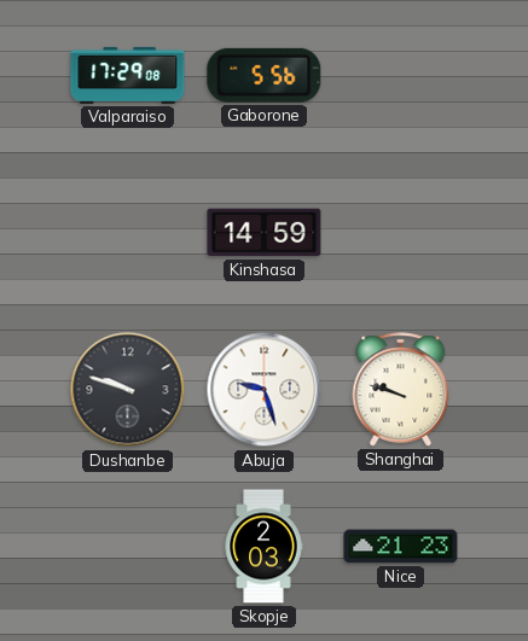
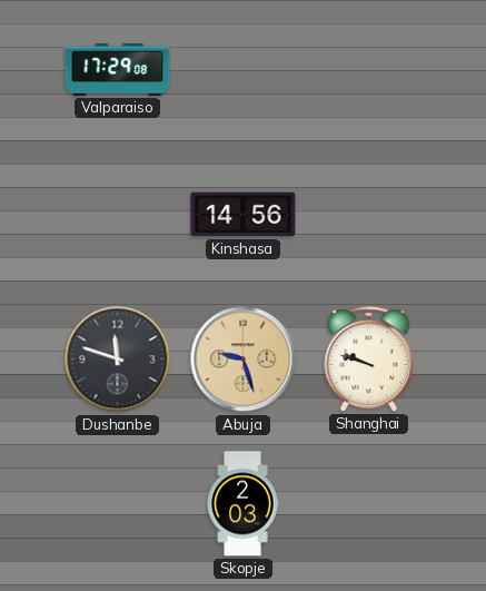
Gaborone: 5:56 -> none (265, 75)
Kinshasa: 14:59 -> 14:56 (244, 215)
Dushanbe: 9:48 -> 11:48 (118, 359)
Abuja dial: white -> champagne (244, 359)
Nice: 21:23 -> none (401, 547)
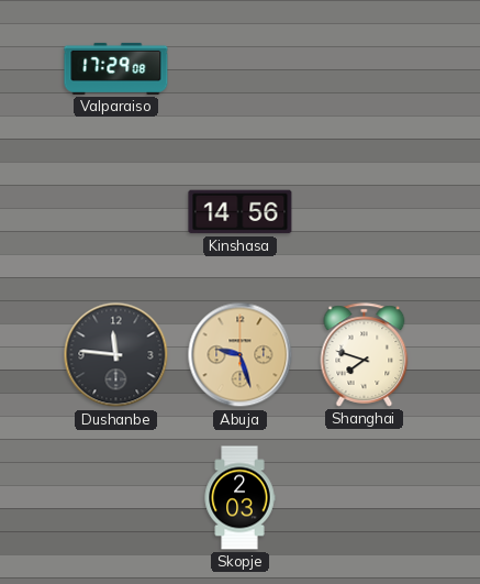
Dushanbe: 11:48 -> 11:46 (116, 355)
Shanghai: 9:48 -> 7:48 (365, 355)
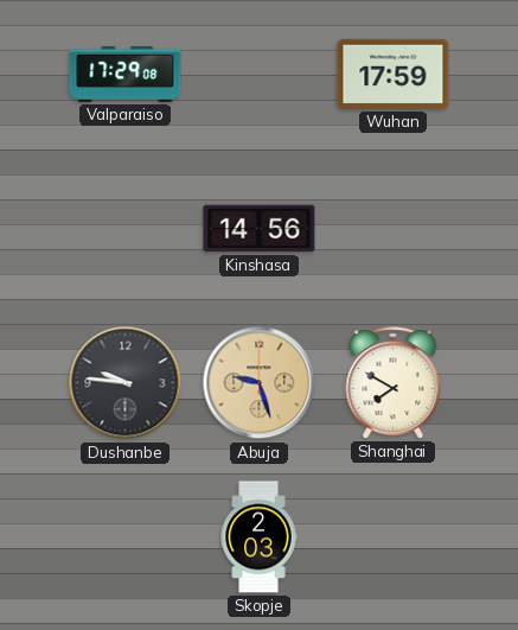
Wuhan: none -> 17:59 (394, 74)
Dushanbe: 11:46 -> 9:46 (126, 383)
Shanghai: 7:48 -> 7:50 (394, 383)
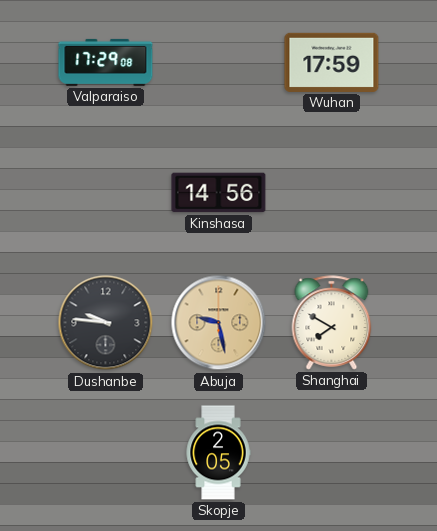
Abuja: 9:27 -> 9:28 (219, 323)
Skopje: 2:03 -> 2:05 (218, 453)
